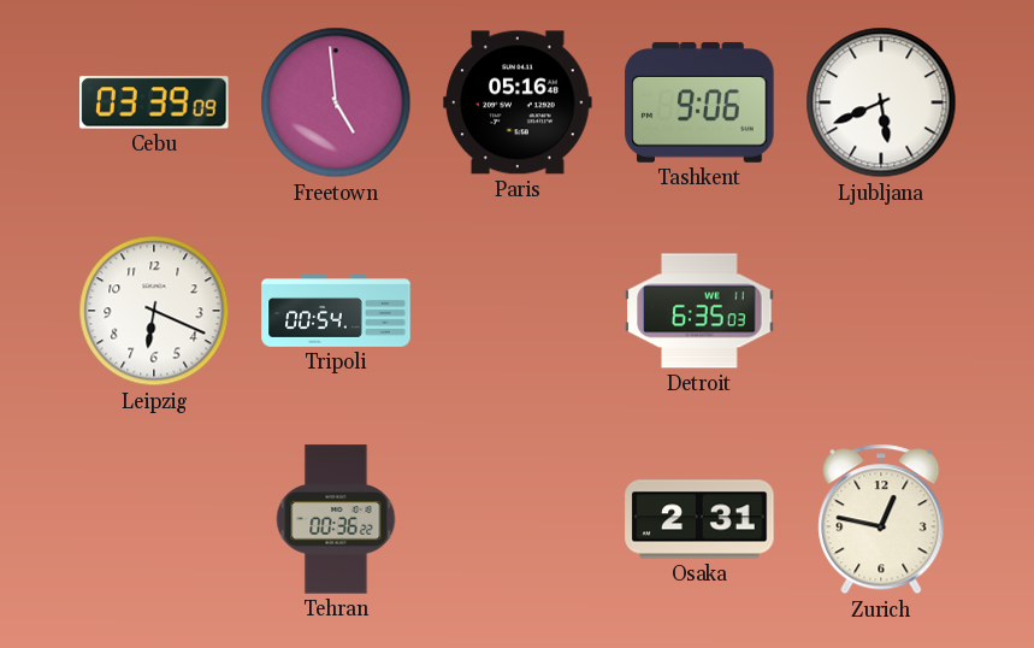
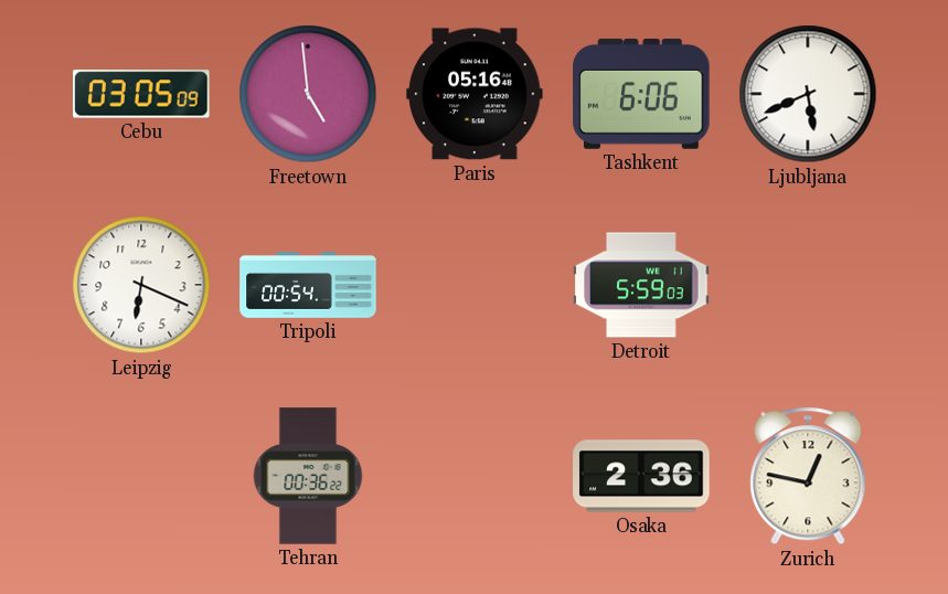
Cebu: 03:39 -> 03:05 (141, 94)
Tashkent: 9:06 -> 6:06 (641, 94)
Detroit: 6:35 -> 5:59 (641, 285)
Osaka: 2:31 -> 2:36 (641, 476)
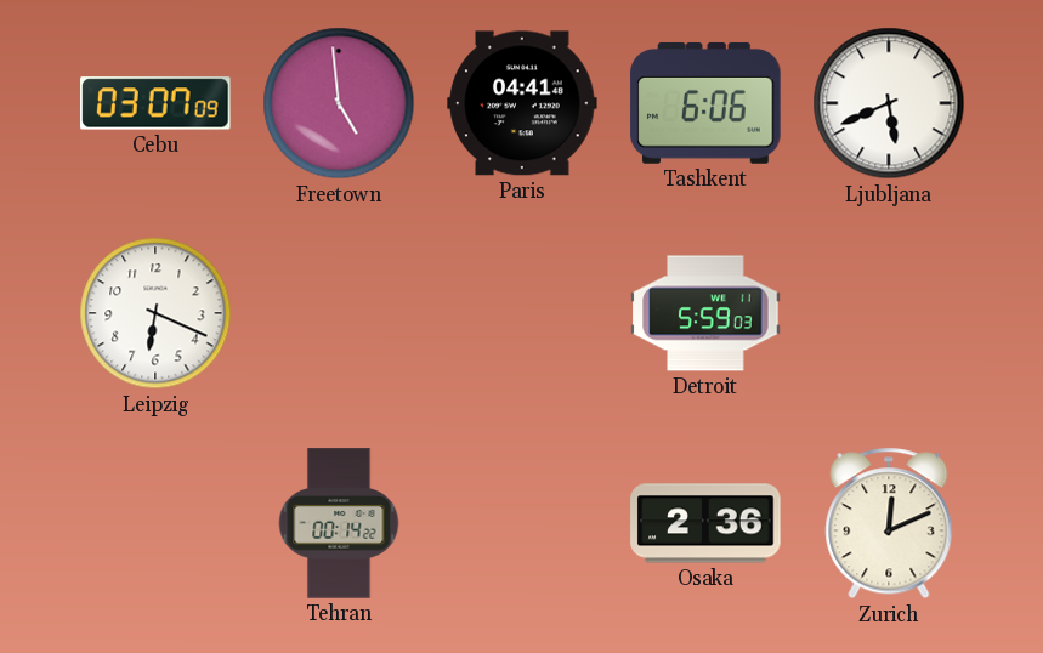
Cebu: 03:05 -> 03:07 (155, 103)
Paris: 05:16 -> 04:41 (522, 103)
Tripoli: 00:54 -> none (308, 285)
Tehran: 00:36 -> 00:14 (339, 523)
Zurich: 12:47 -> 12:11 (889, 523)
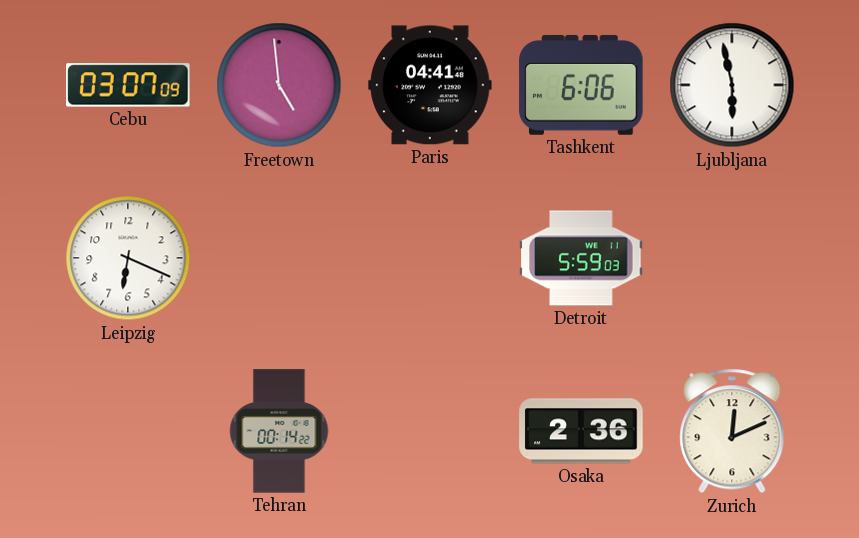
Ljubljana: 5:41 -> 5:58 (732, 85)
